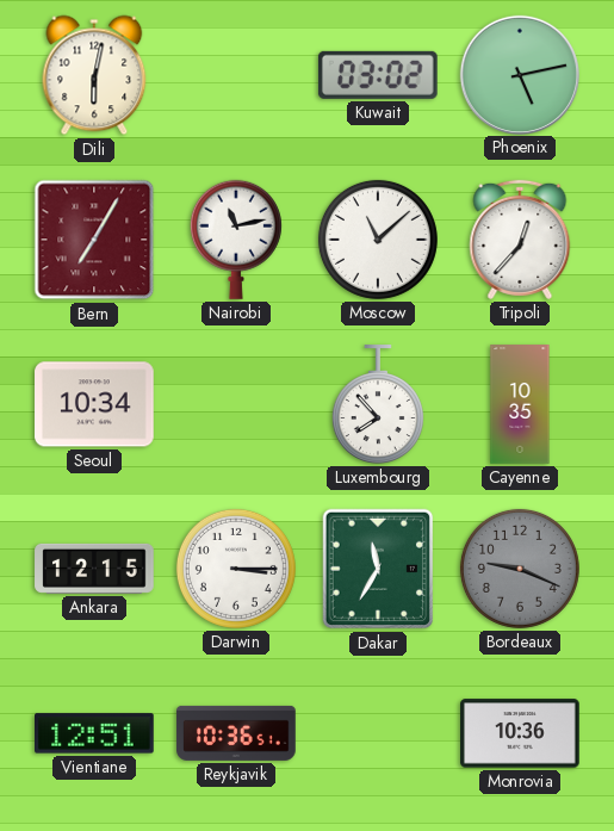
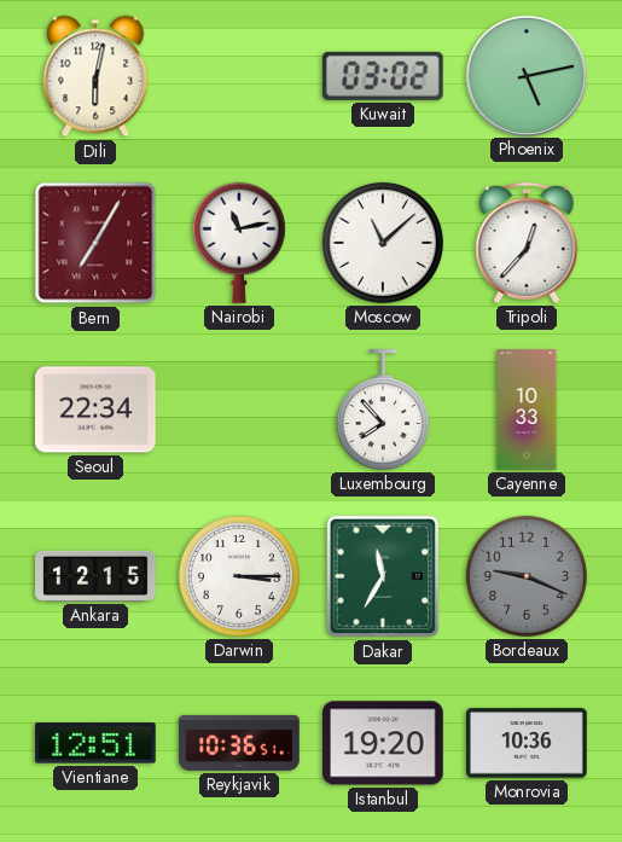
Seoul: 10:34 -> 22:34 (97, 410)
Cayenne: 10:35 -> 10:33 (527, 410)
Istanbul: none -> 19:20 (384, 743)
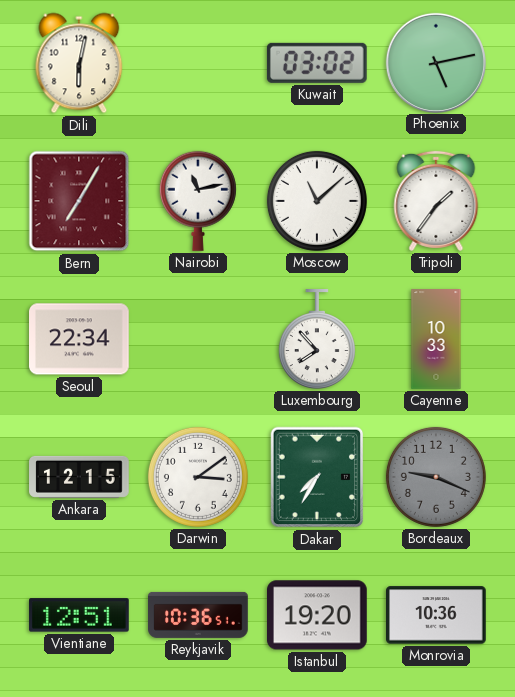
Tripoli: 12:37 -> 1:36 (436, 201)
Darwin: 3:15 -> 3:09 (198, 477)
Dakar: 11:35 -> 7:35 (317, 477)
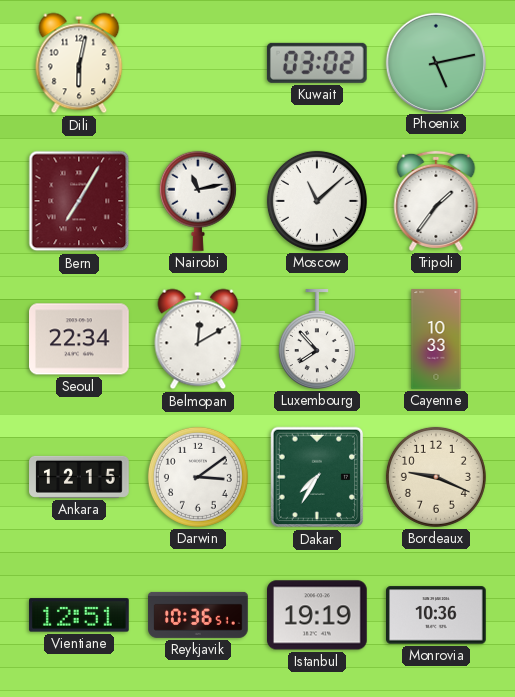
Belmopan: none -> 12:10 (198, 339)
Bordeaux dial: grey -> cream (436, 477)
Istanbul: 19:20 -> 19:19 (318, 615)
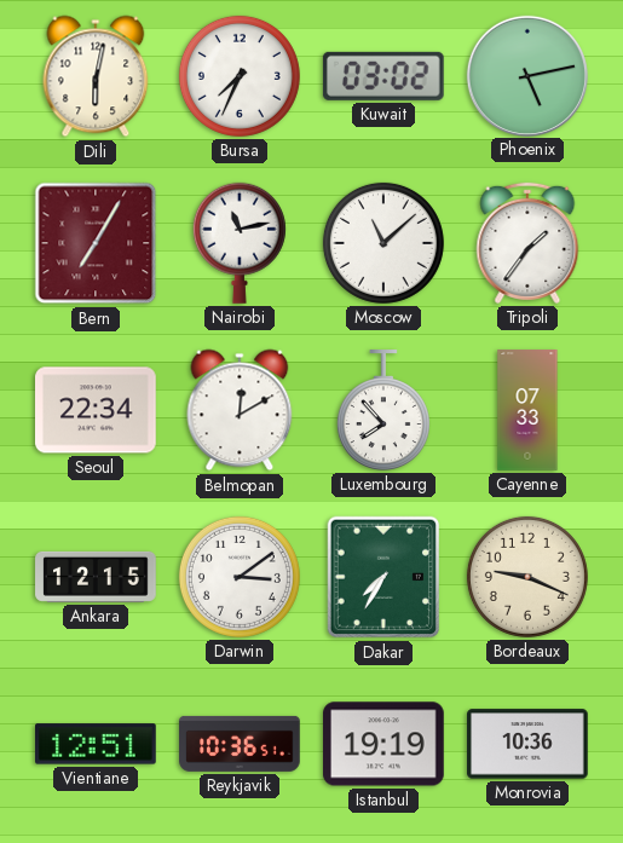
Bursa: none -> 7:34 (240, 76)
Cayenne: 10:33 -> 07:33 (527, 410)
